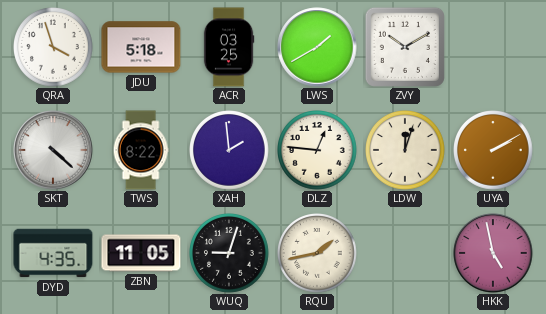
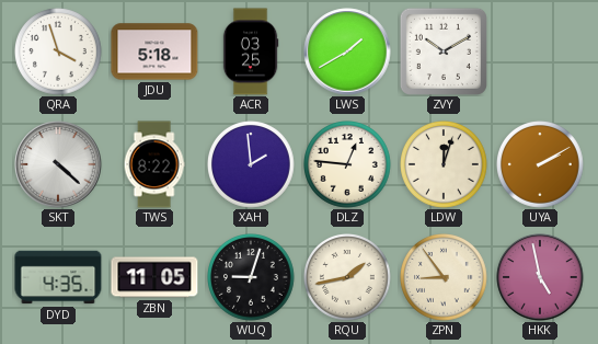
ZPN: none -> 8:54 (445, 278)
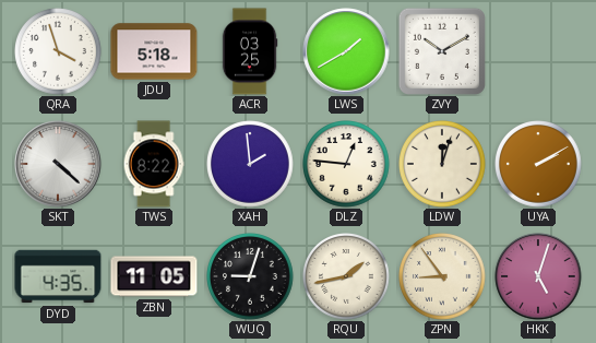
HKK: 4:58 -> 5:03 (538, 276)
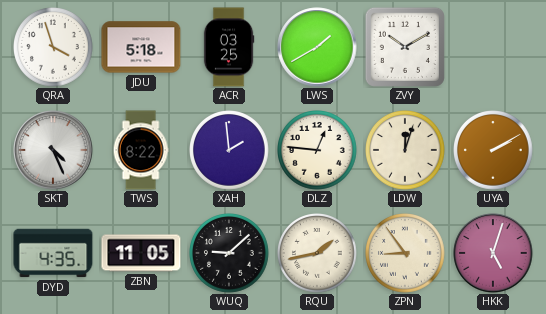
SKT: 4:22 -> 4:26 (53, 150)
WUQ: 9:03 -> 9:08 (230, 254)
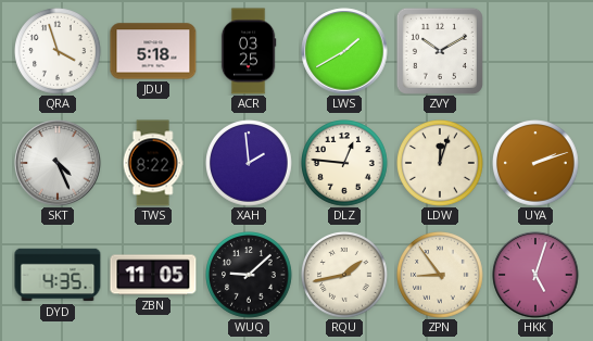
UYA: 2:10 -> 2:12 (537, 164)
